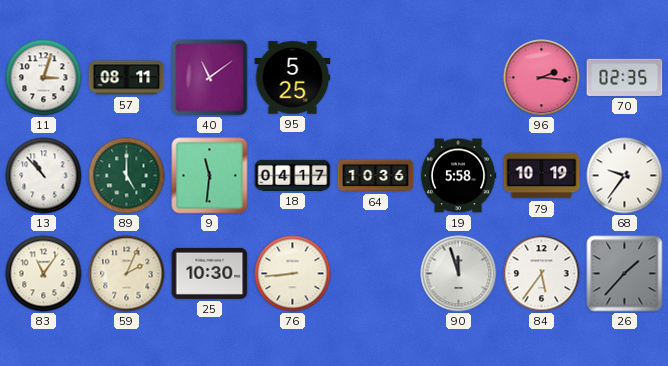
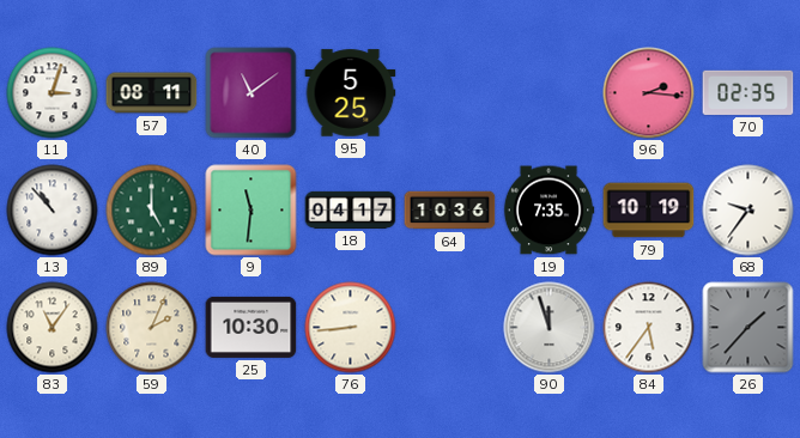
19: 5:58 -> 7:35 (549, 211)
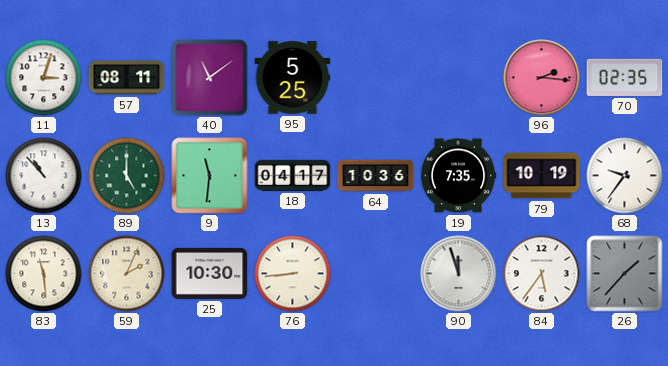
83: 11:06 -> 11:29 (44, 274)
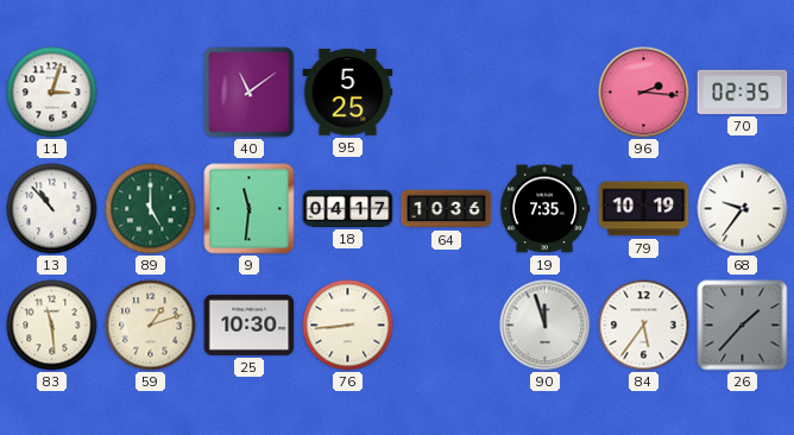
57: 08:11 -> none (127, 78)
59: 2:04 -> 1:12 (151, 326)
